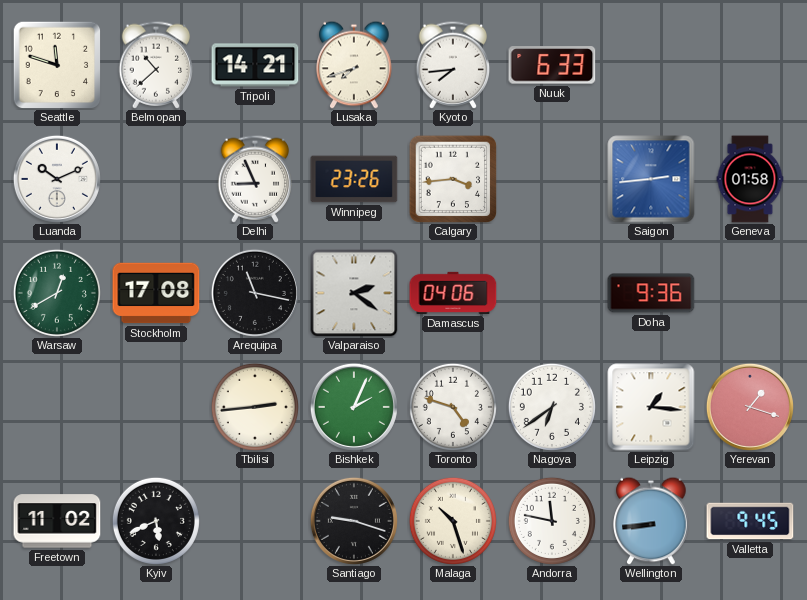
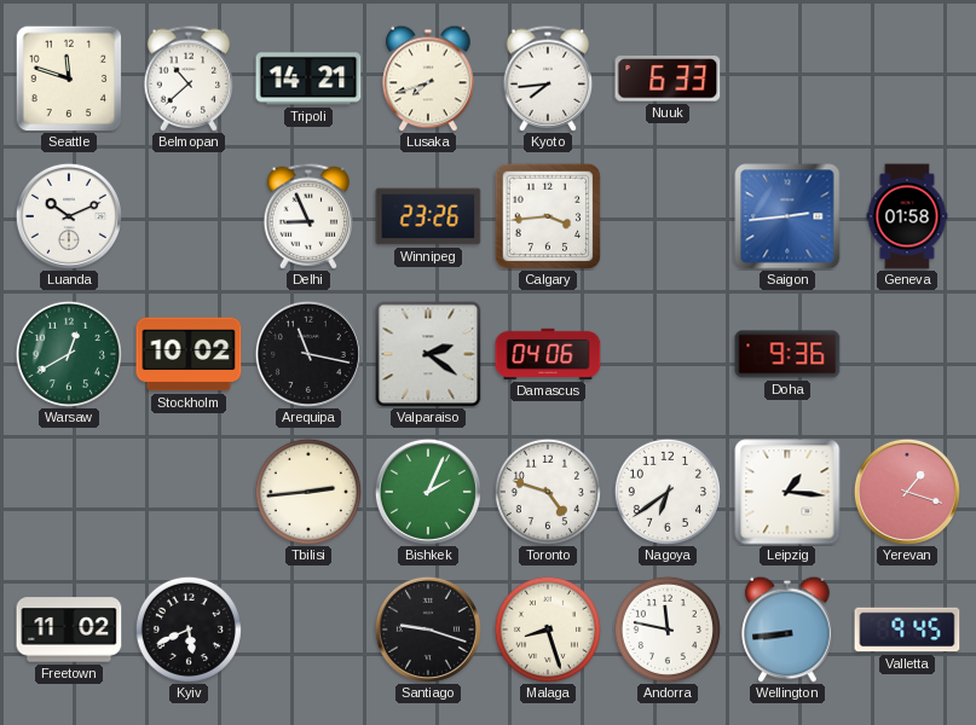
Stockholm: 17:08 -> 10:02 (189, 354)
Malaga: 10:27 -> 8:27 (548, 630)
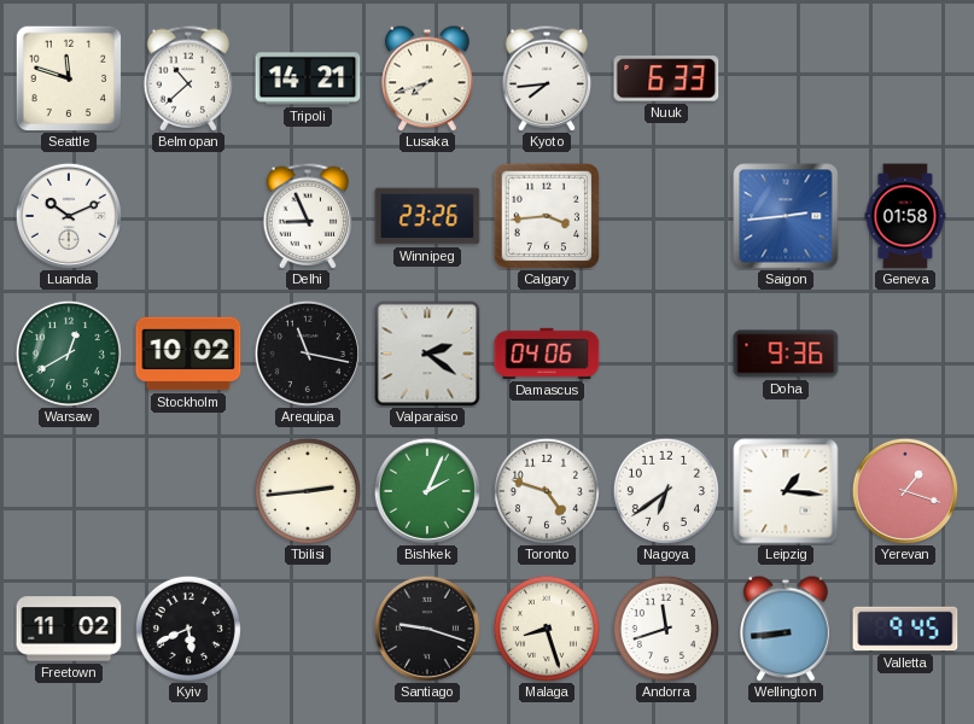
Andorra: 11:47 -> 11:42 (666, 629)
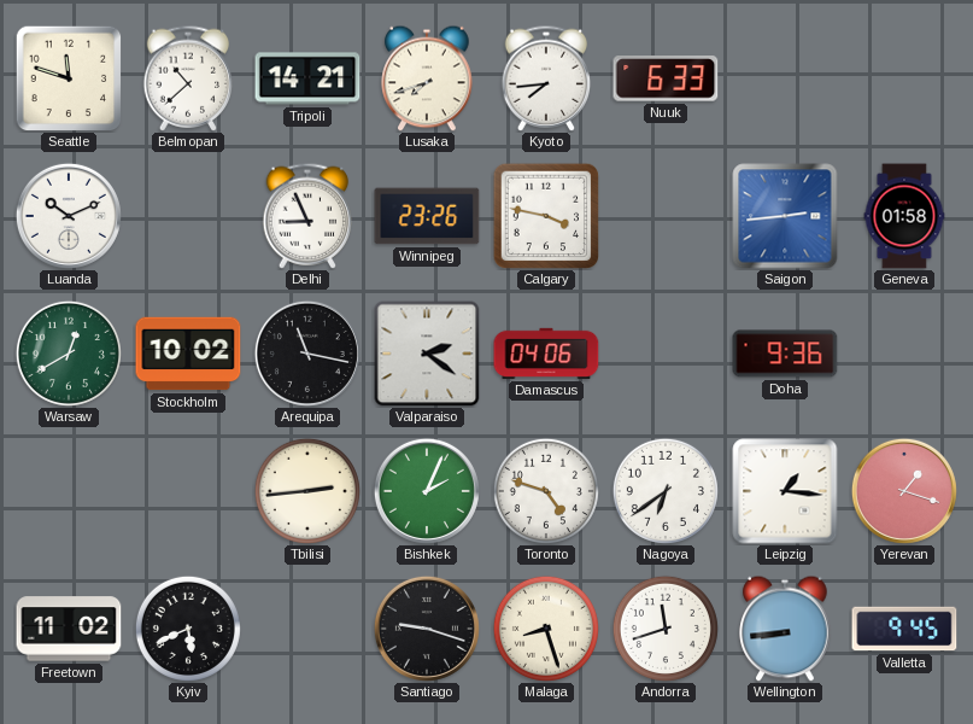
Calgary: 3:44 -> 3:47 (546, 216)
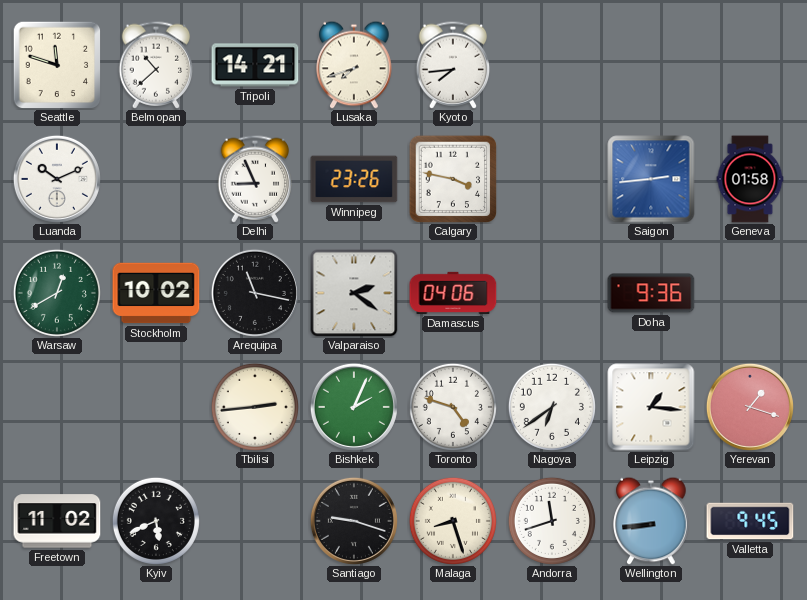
Nuuk: 6:33 -> none (666, 78)
